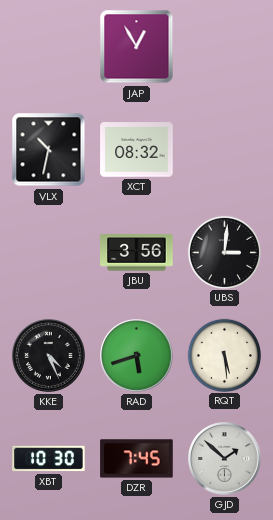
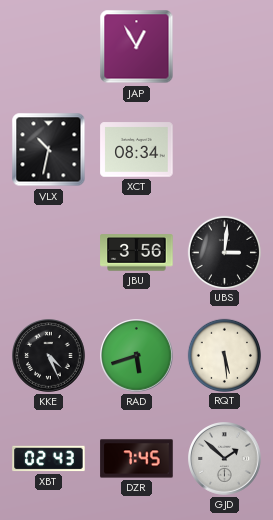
XCT: 08:32 -> 08:34 (137, 150)
XBT: 10:30 -> 02:43 (49, 459)
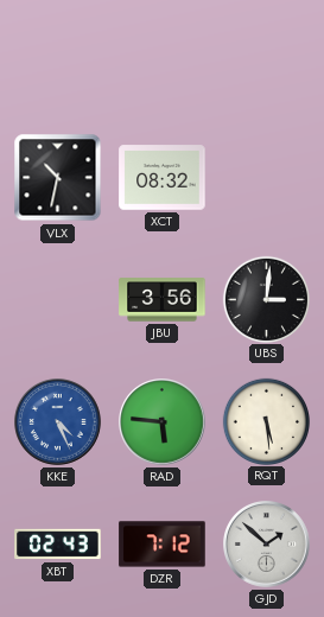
JAP: 12:55 -> none (137, 47)
XCT: 08:34 -> 08:32 (163, 178)
KKE dial: black -> blue (58, 422)
RAD: 5:42 -> 5:46 (163, 422)
DZR: 7:45 -> 7:12 (163, 545)
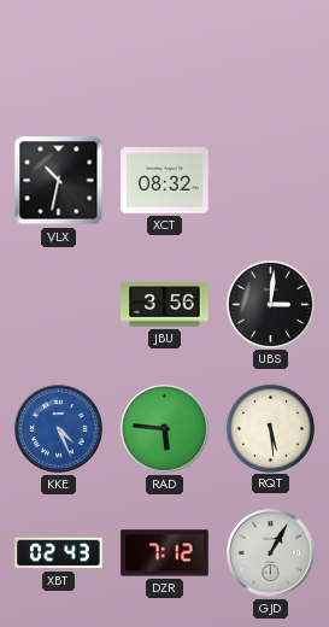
GJD: 1:52 -> 1:05 (271, 553)
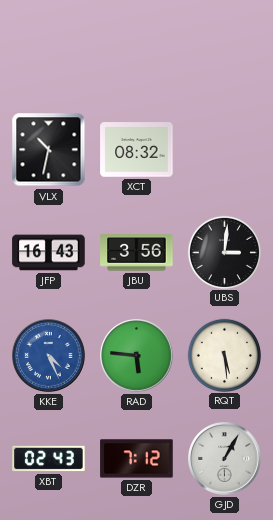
JFP: none -> 16:43 (49, 253)
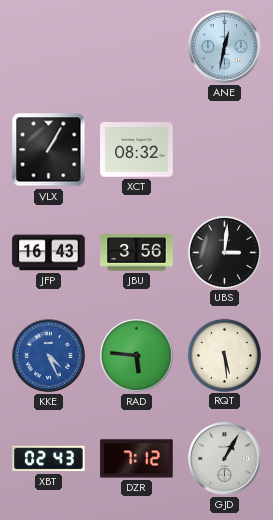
ANE: none -> 12:32 (225, 47)
VLX: 10:32 -> 1:05 (49, 150)
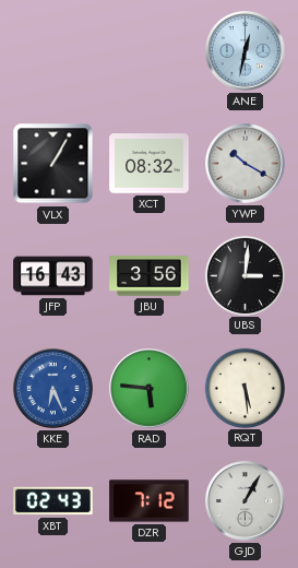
YWP: none -> 10:20 (246, 164)
KKE: 4:26 -> 6:26 (53, 389)
